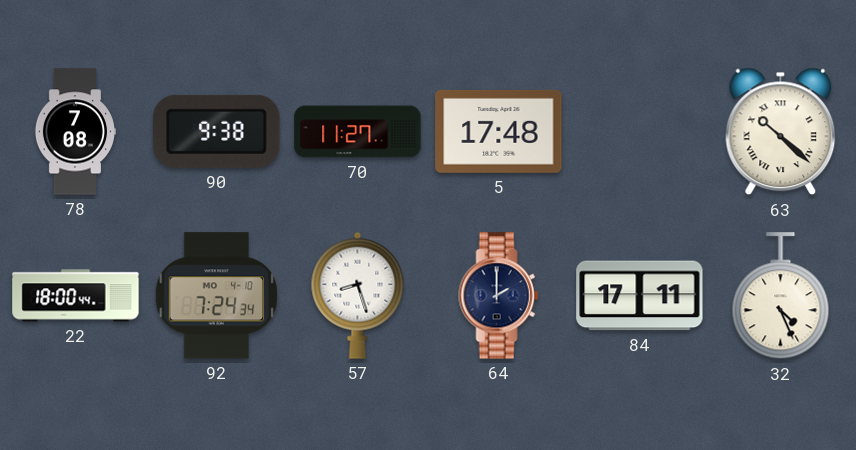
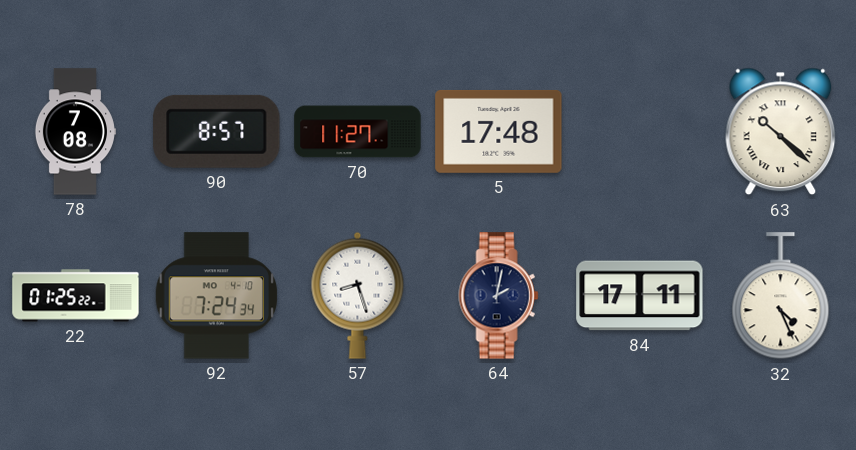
90: 9:38 -> 8:57 (217, 131)
22: 18:00 -> 01:25 (76, 296)
64: 2:00 -> 2:02 (499, 296)
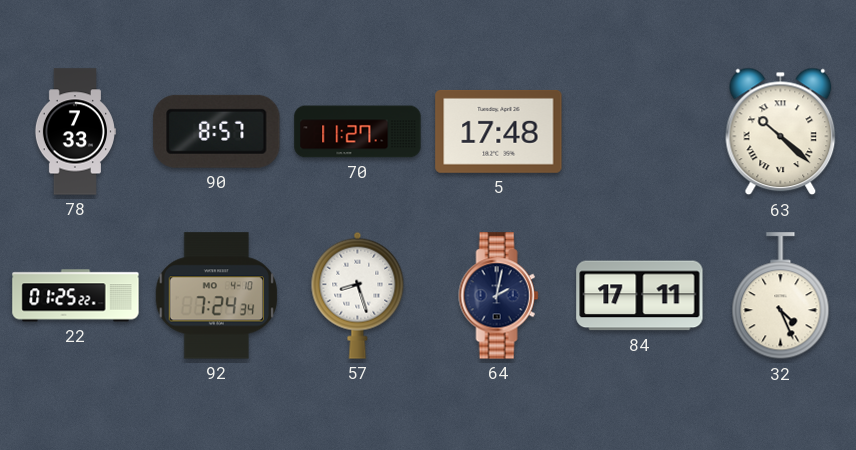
78: 7:08 -> 7:33 (75, 132)
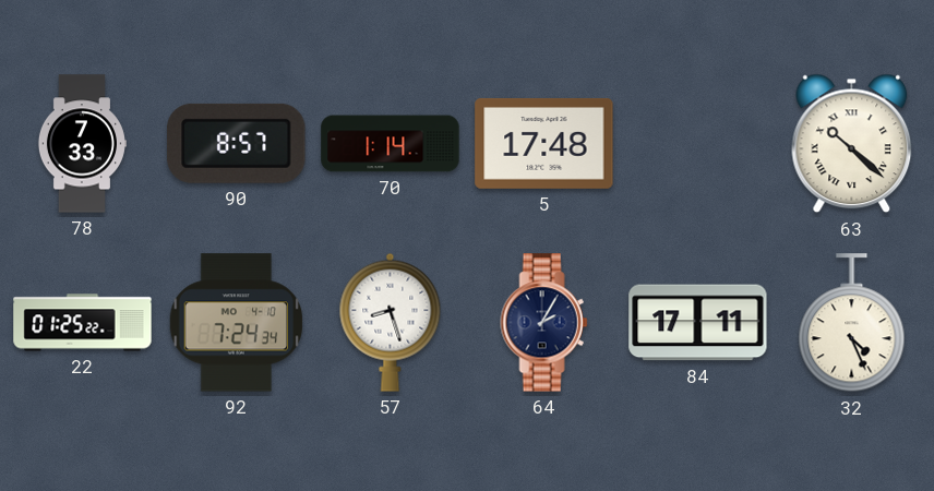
70: 11:27 -> 1:14 (391, 144)
64: 2:02 -> 2:05 (544, 323)
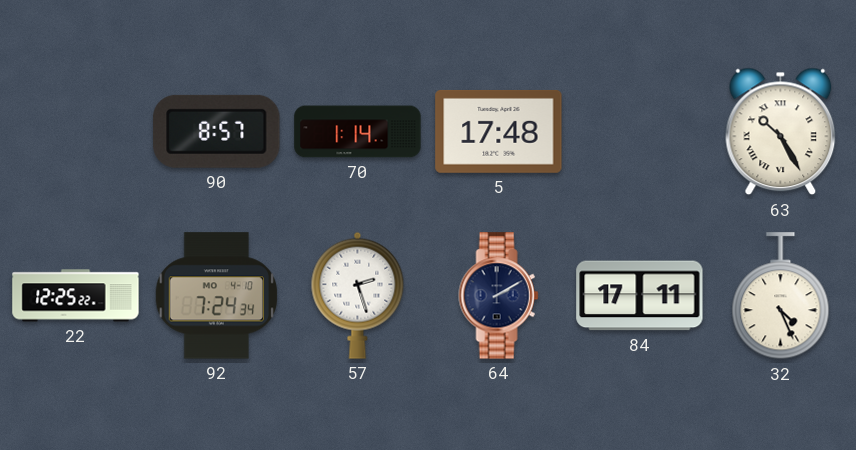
78: 7:33 -> none (82, 144)
63: 10:22 -> 10:25 (781, 132)
22: 01:25 -> 12:25 (76, 296)
57: 8:27 -> 2:27 (358, 295)
64: 2:05 -> 2:10 (499, 296)
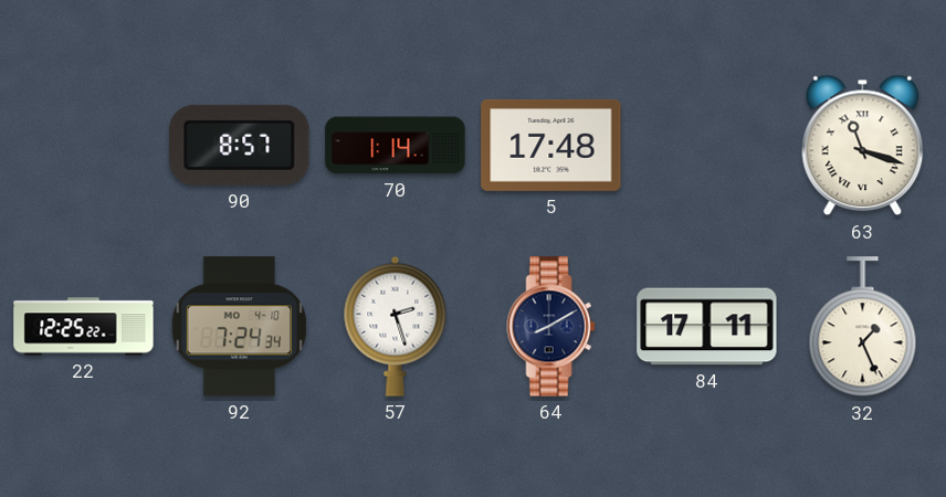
63: 10:25 -> 11:18 (863, 146)
64: 2:10 -> 8:10 (551, 327)
32: 4:26 -> 1:26 (863, 327)
